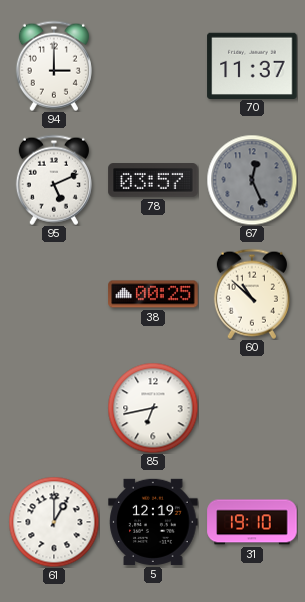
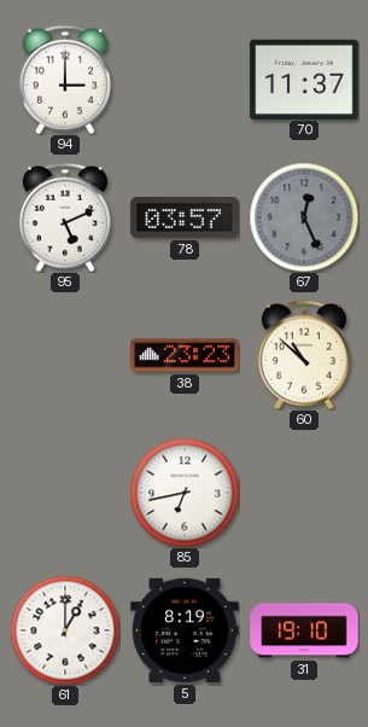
38: 00:25 -> 23:23 (185, 355)
5: 12:19 -> 8:19 (185, 630)
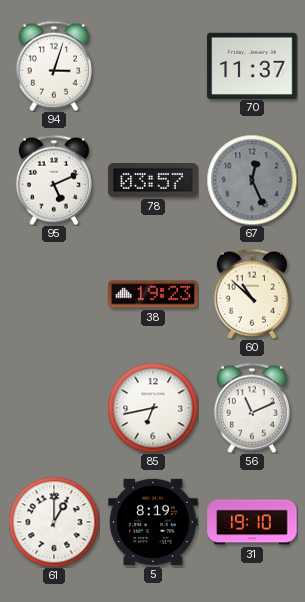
94: 3:00 -> 3:03 (54, 66)
38: 23:23 -> 19:23 (153, 294)
56: none -> 11:11 (252, 408)
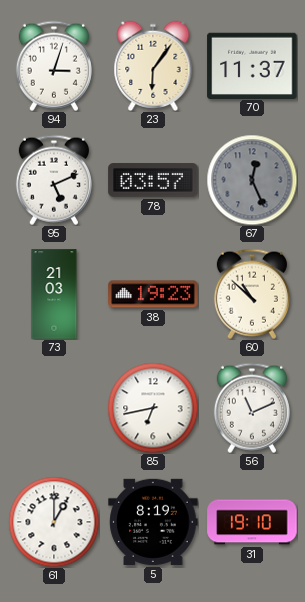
23: none -> 6:06 (153, 66)
73: none -> 21:03 (54, 294)
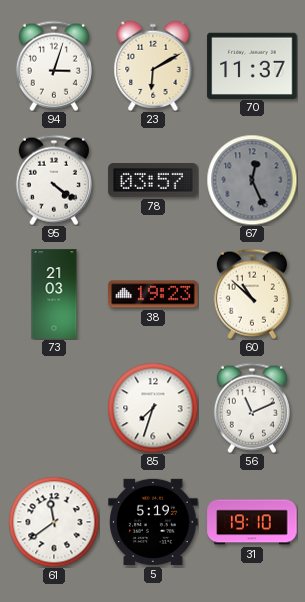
23: 6:06 -> 6:10 (153, 66)
95: 5:11 -> 4:21 (54, 180)
85: 6:43 -> 7:33 (153, 408)
61: 1:00 -> 11:39 (54, 522)
5: 8:19 -> 5:19 (153, 522)
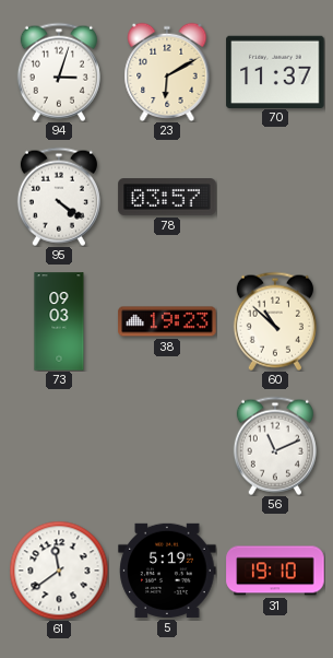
67: 12:26 -> none (252, 180)
73: 21:03 -> 09:03 (59, 321)
85: 7:33 -> none (153, 408)
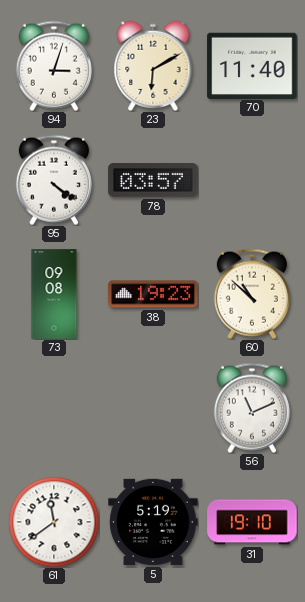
70: 11:37 -> 11:40 (252, 65)
73: 09:03 -> 09:08 (54, 294)
